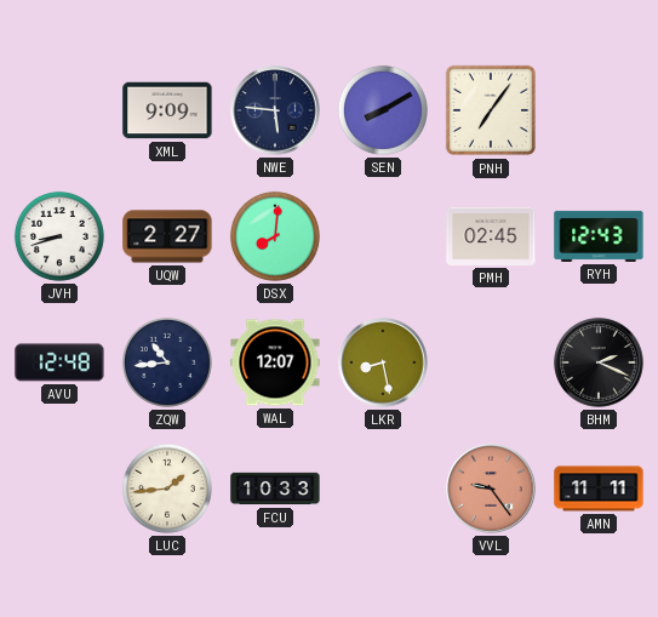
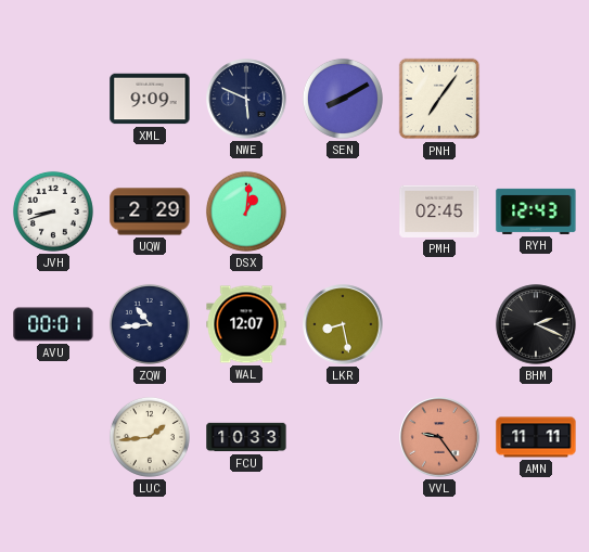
NWE: 5:46 -> 5:49 (246, 99)
UQW: 2:27 -> 2:29 (150, 211)
DSX: 8:01 -> 1:01 (246, 211)
AVU: 12:48 -> 00:01 (53, 324)
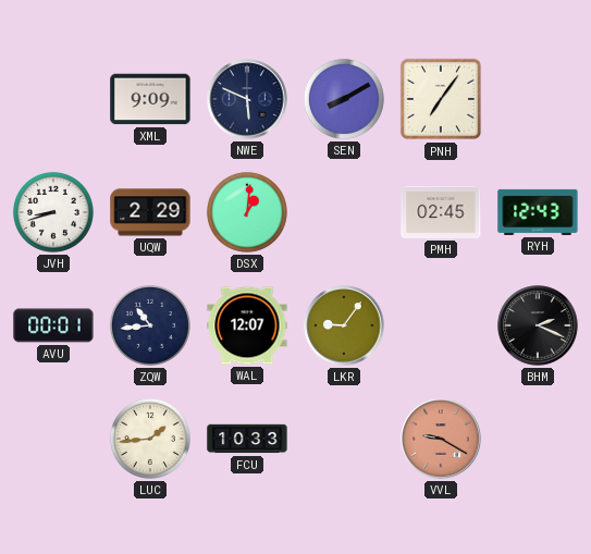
LKR: 8:28 -> 9:06 (344, 325)
VVL: 9:24 -> 9:20 (441, 439)
AMN: 11:11 -> none (536, 437)
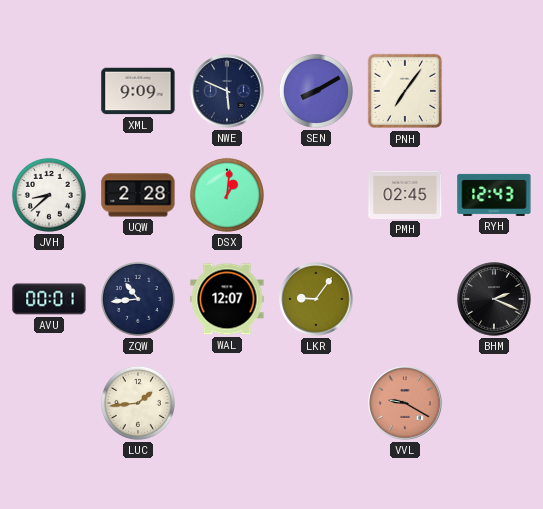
JVH: 8:42 -> 8:38 (49, 195)
UQW: 2:29 -> 2:28 (138, 195)
FCU: 10:33 -> none (247, 439)
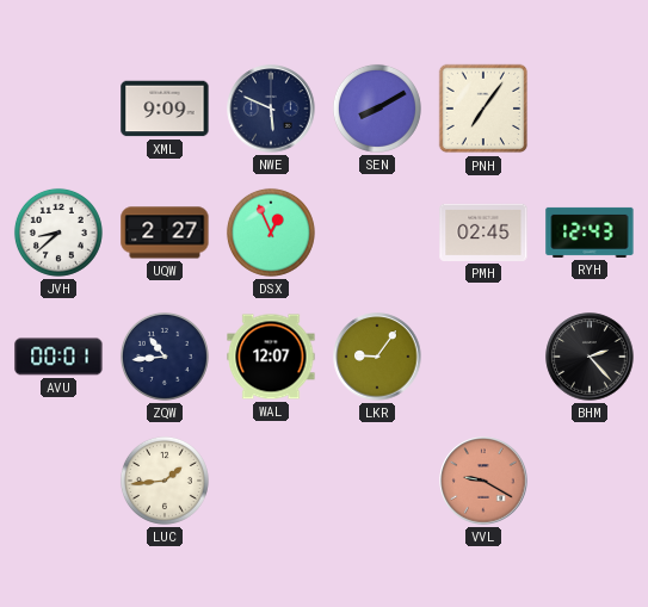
UQW: 2:28 -> 2:27 (165, 233)
DSX: 1:01 -> 12:56 (271, 233)
BHM: 2:19 -> 2:23 (590, 357)
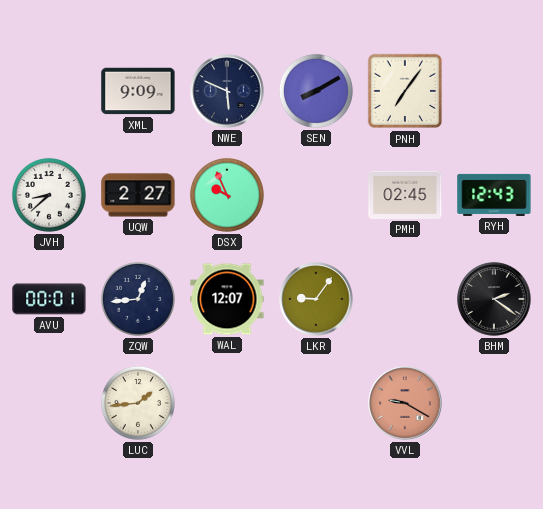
DSX: 12:56 -> 9:56 (227, 195)
ZQW: 10:44 -> 12:44 (138, 299)
BHM: 2:23 -> 2:21 (494, 299)
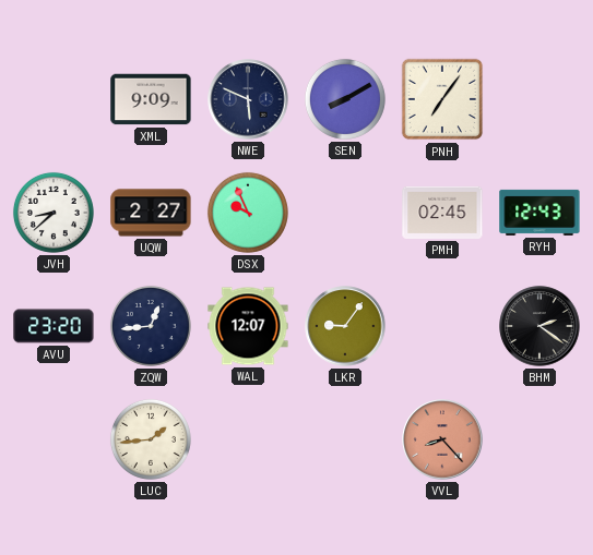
AVU: 00:01 -> 23:20 (54, 326)
VVL: 9:20 -> 8:23 (442, 439)
